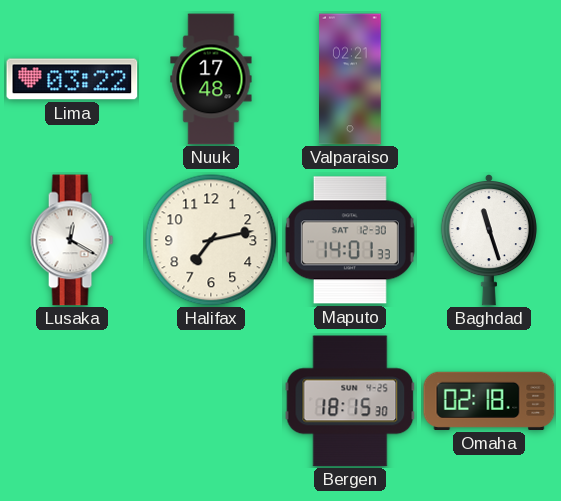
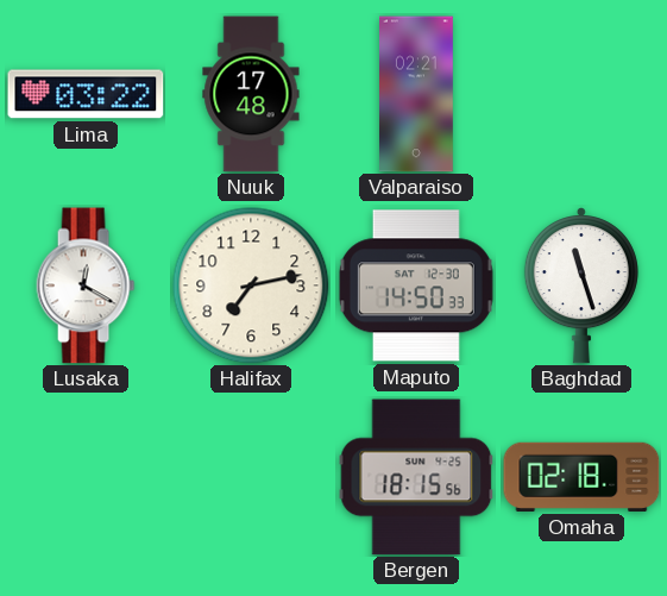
Maputo: 14:01 -> 14:50 (416, 286)
Bergen: 18:15:30 -> 18:15:56 (416, 477)
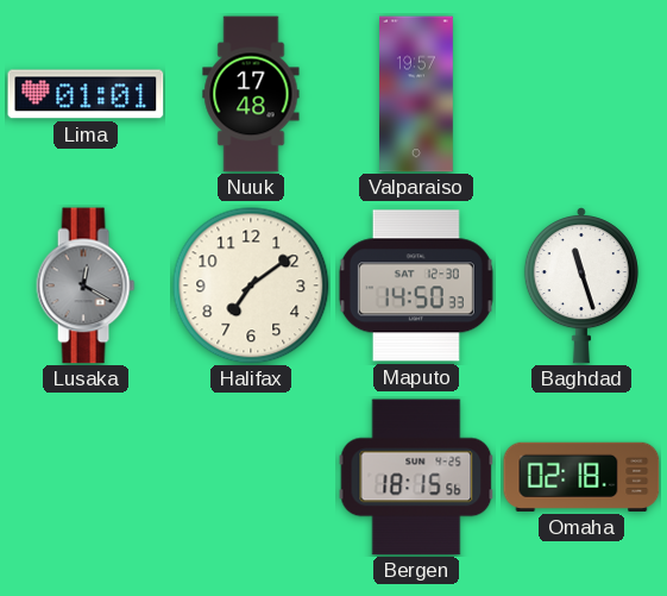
Lima: 03:22 -> 01:01 (86, 94)
Valparaiso: 02:21 -> 19:57 (417, 94)
Lusaka dial: white -> grey (86, 286)
Halifax: 7:13 -> 7:09 (251, 286)
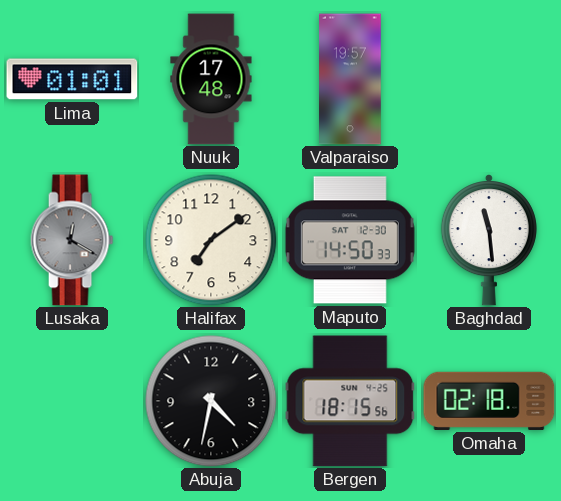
Baghdad: 11:27 -> 11:29 (489, 241)
Abuja: none -> 4:32 (211, 401)
